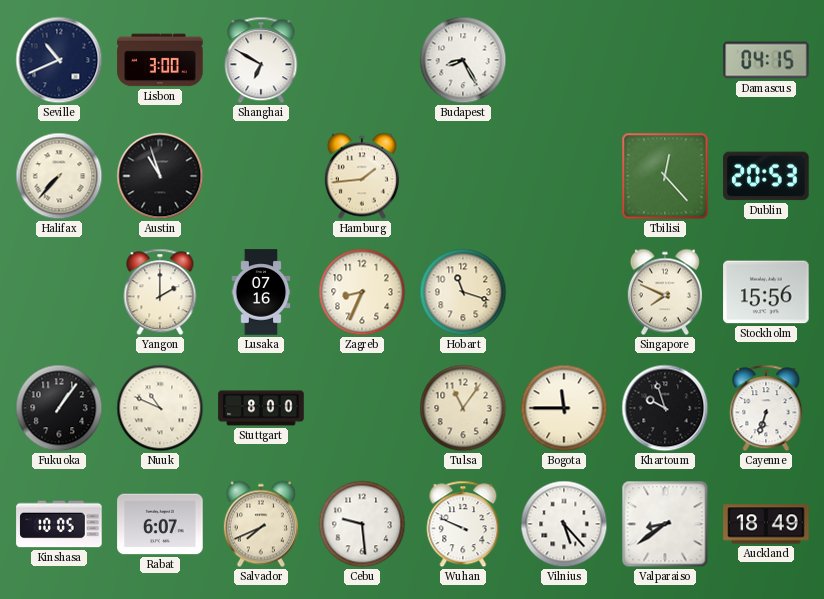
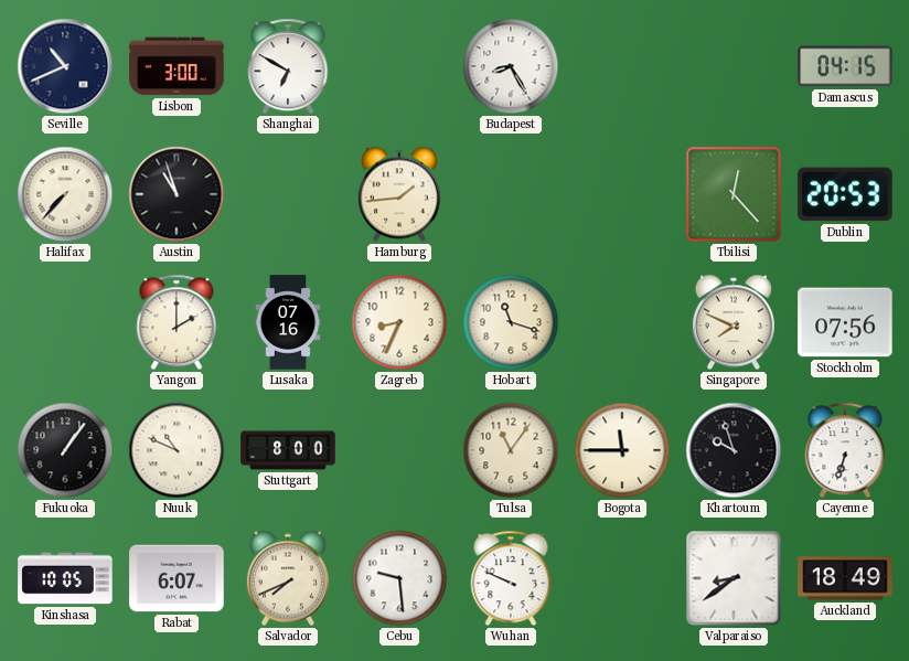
Stockholm: 15:56 -> 07:56 (845, 322)
Vilnius: 5:23 -> none (564, 524)
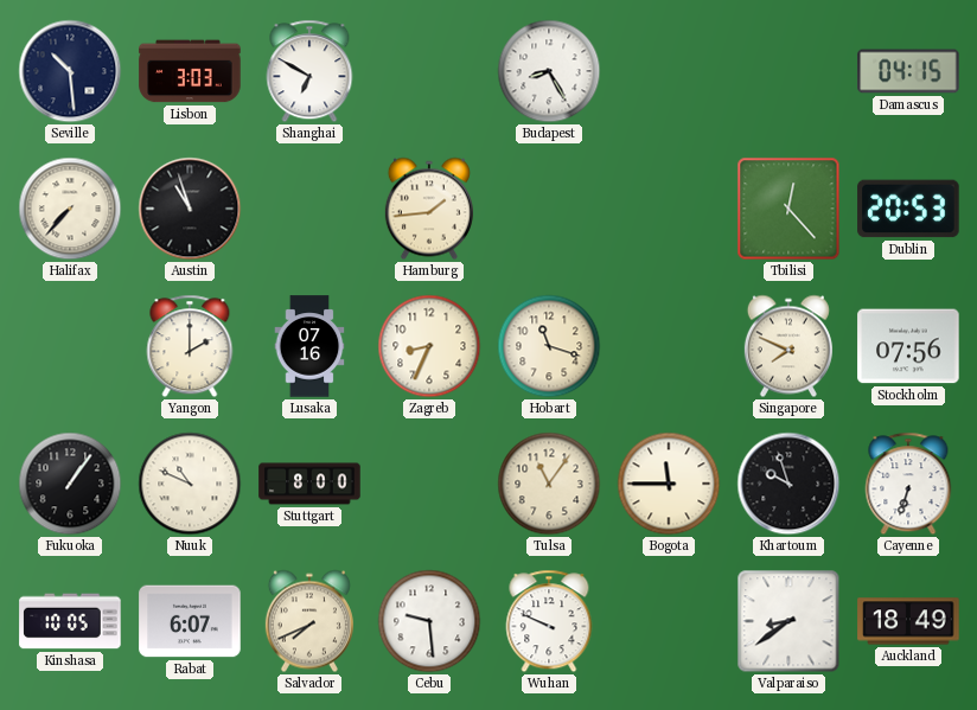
Seville: 10:41 -> 10:29 (70, 71)
Lisbon: 3:00 -> 3:03 (190, 71)
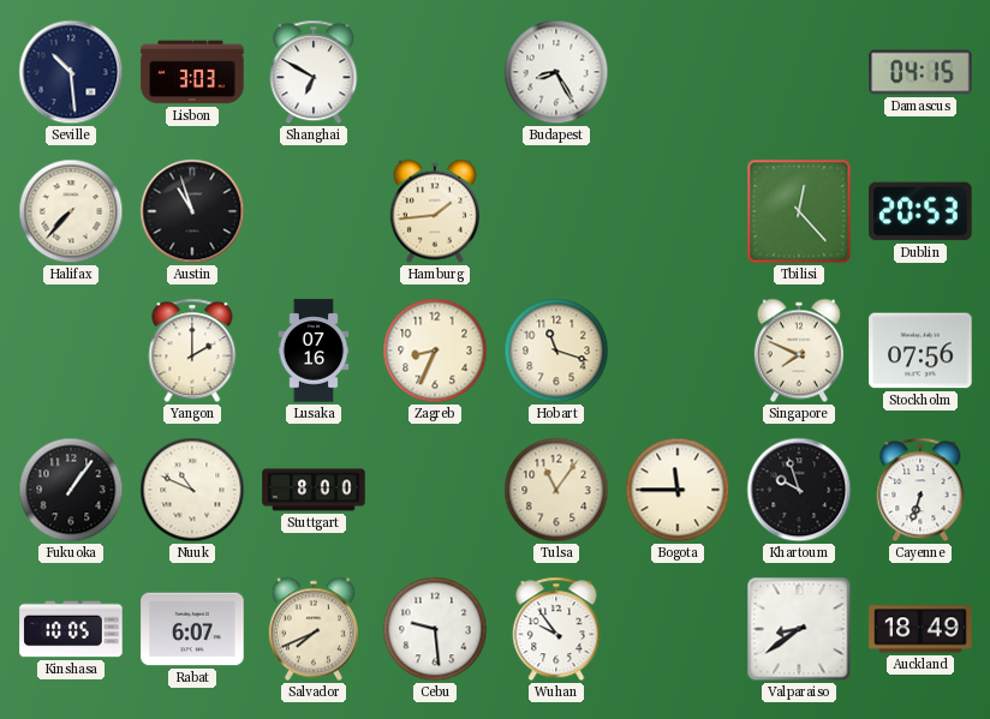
Wuhan: 9:49 -> 9:54 (556, 629)
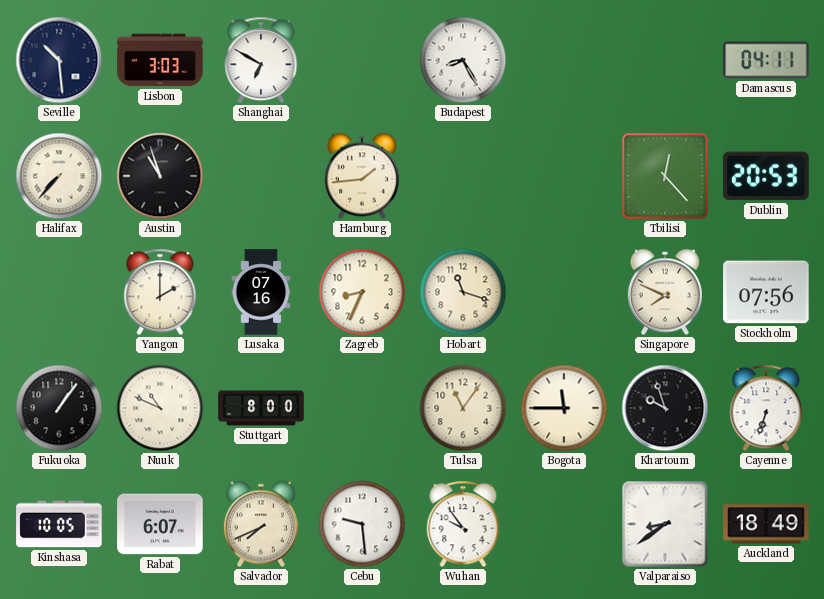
Damascus: 04:15 -> 04:11 (766, 60)
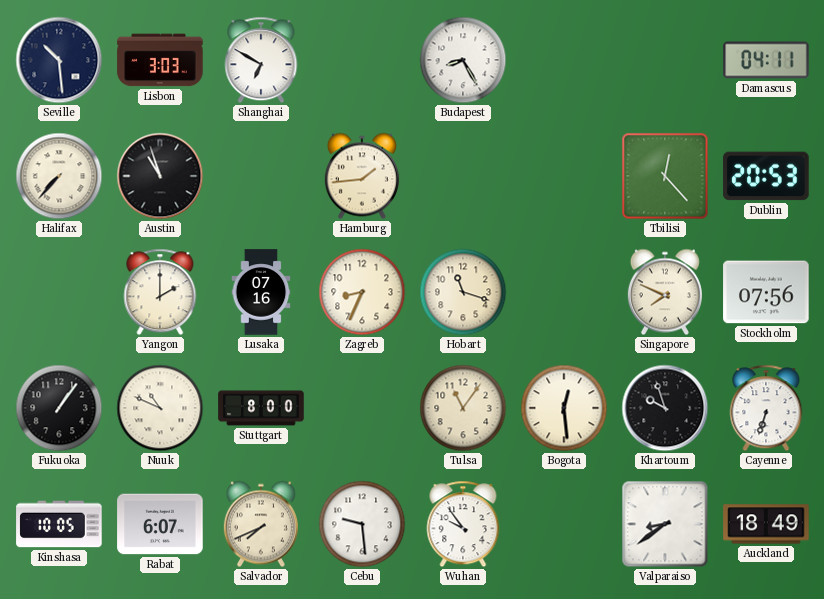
Bogota: 11:45 -> 12:29 (564, 408)
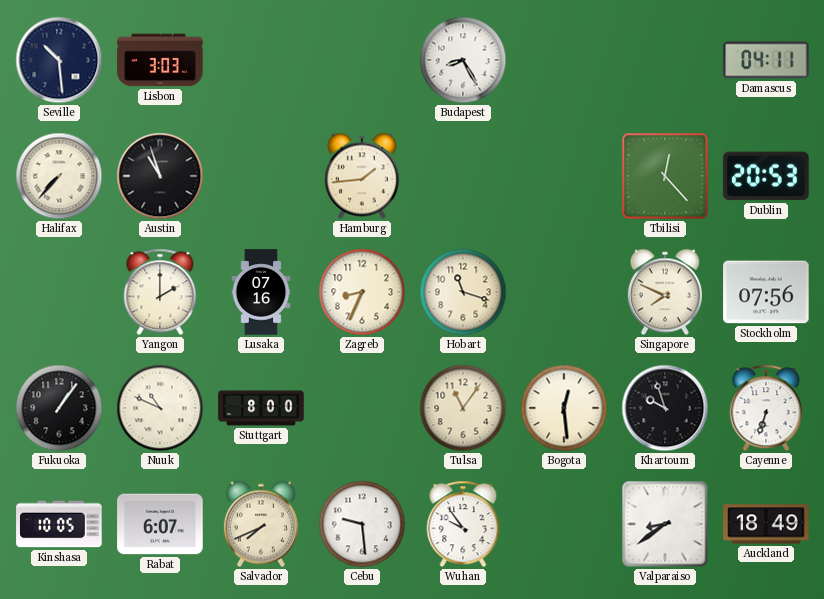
Shanghai: 6:50 -> none (261, 60)
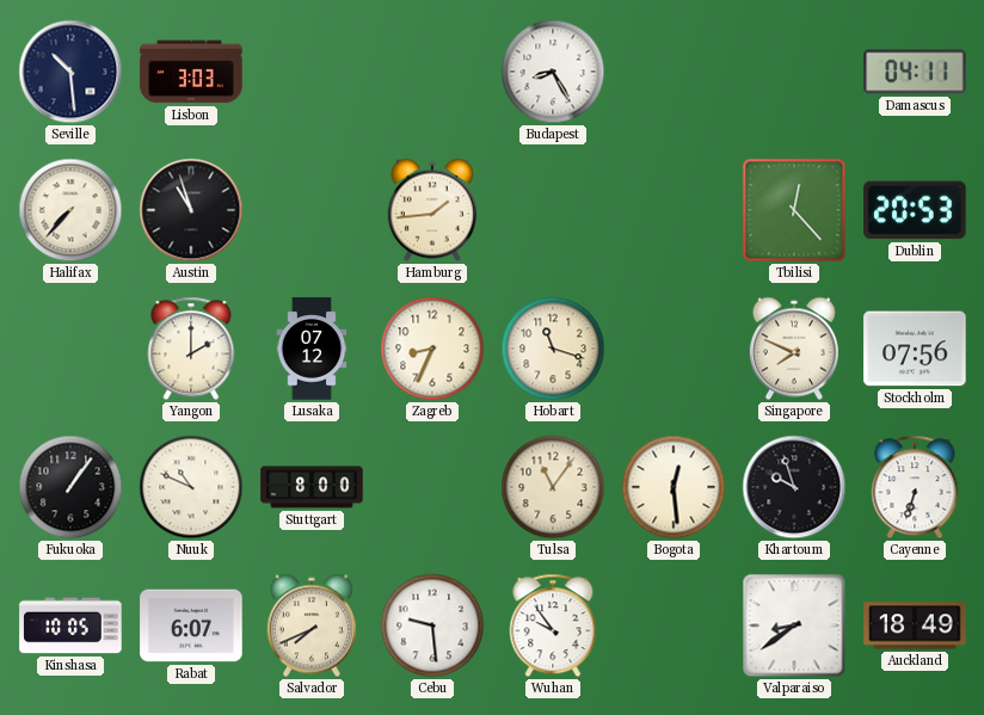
Lusaka: 07:16 -> 07:12 (312, 349)
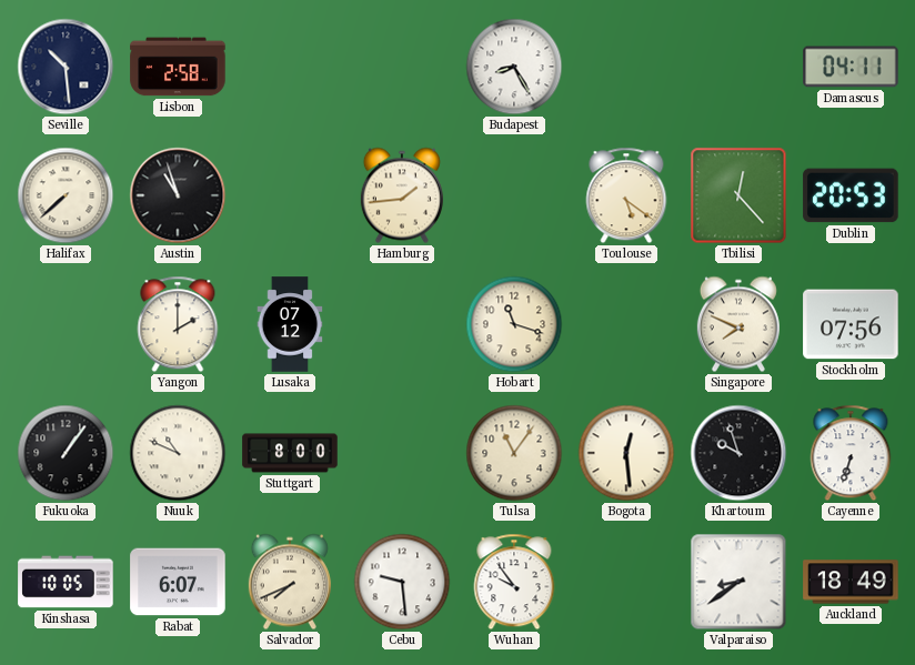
Lisbon: 3:03 -> 2:58 (178, 67)
Halifax: 7:37 -> 7:38 (66, 195)
Toulouse: none -> 5:21 (626, 195)
Zagreb: 8:34 -> none (432, 349)
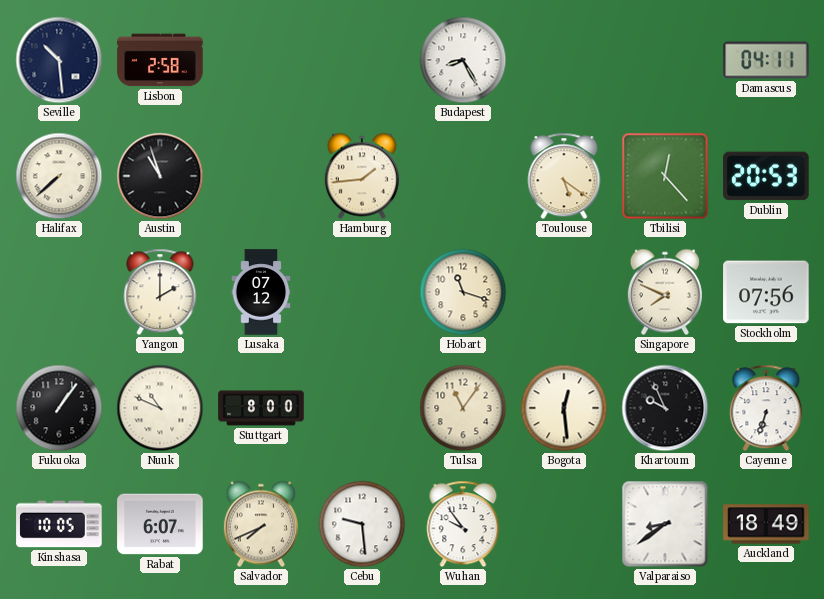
Khartoum: 9:57 -> 9:56 (665, 408)
